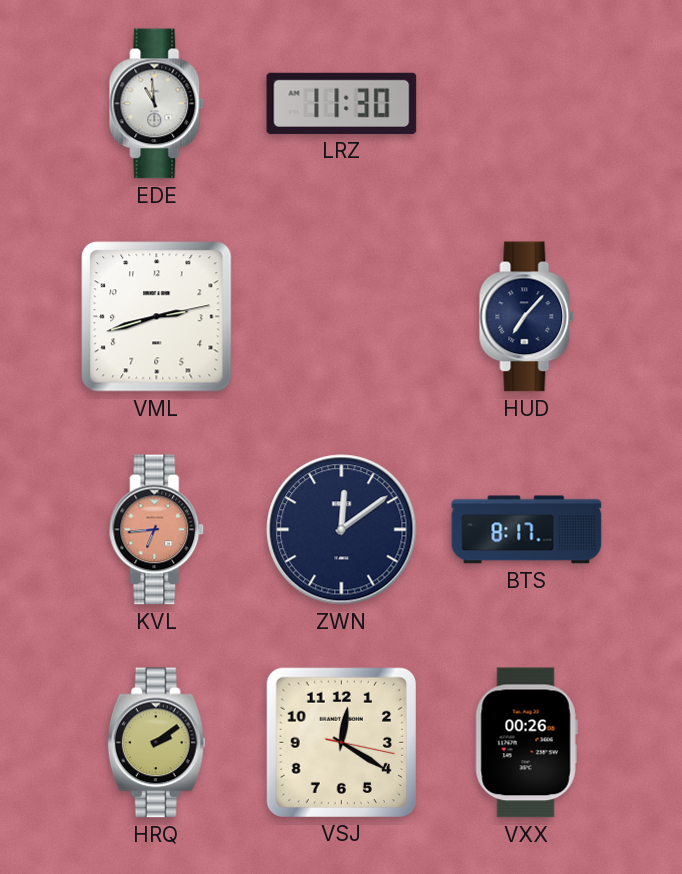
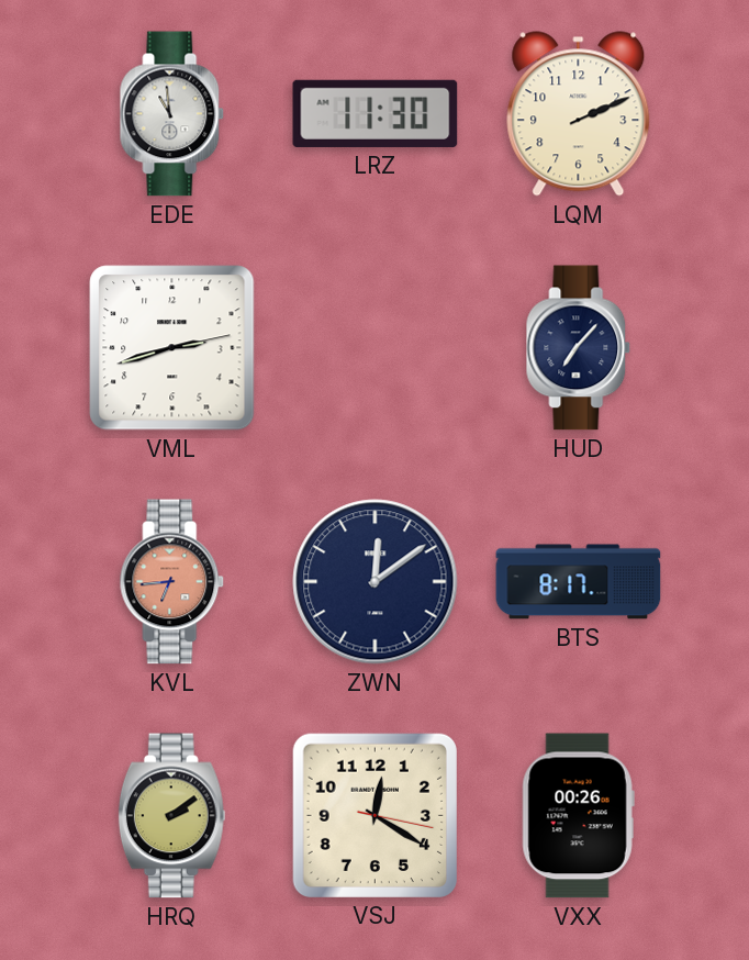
LQM: none -> 2:11 (579, 114)
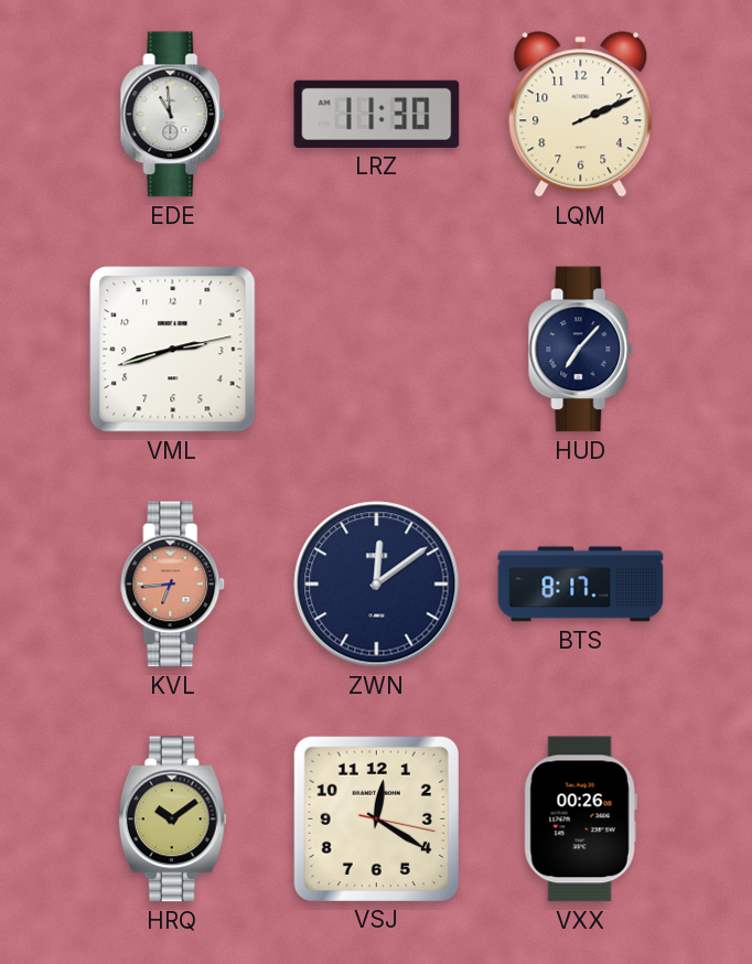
HRQ: 2:09 -> 10:09 (172, 820)
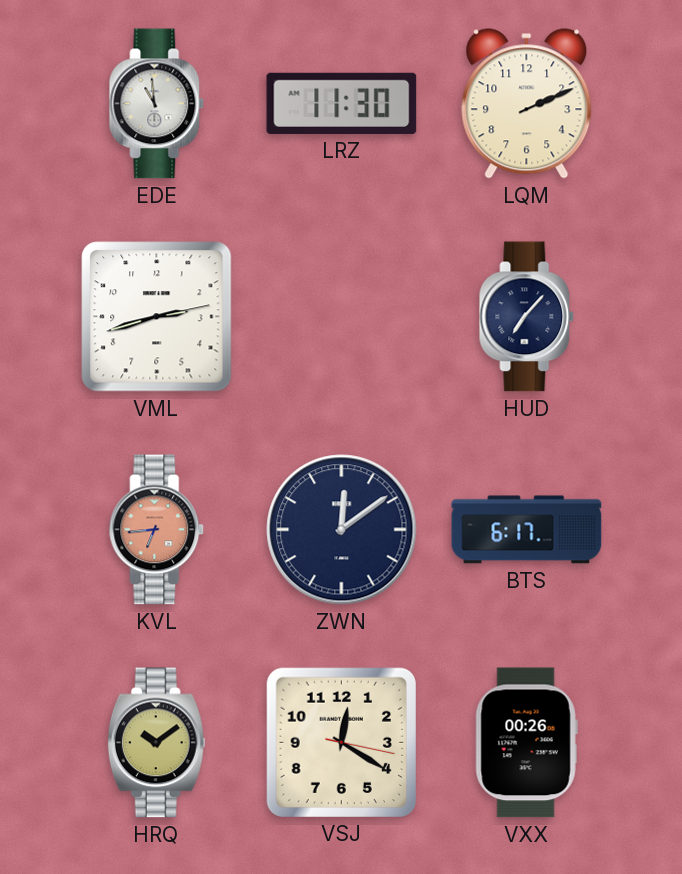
BTS: 8:17 -> 6:17 (527, 530)
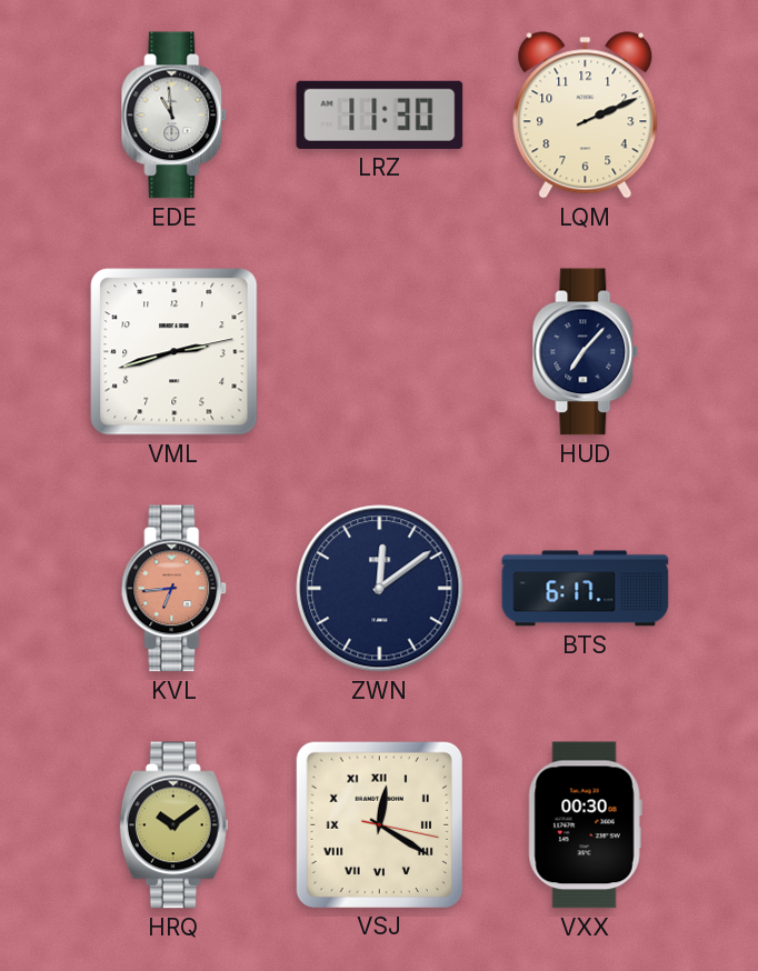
VSJ numerals: Arabic -> Roman (379, 824)
VXX: 00:26 -> 00:30 (585, 825)
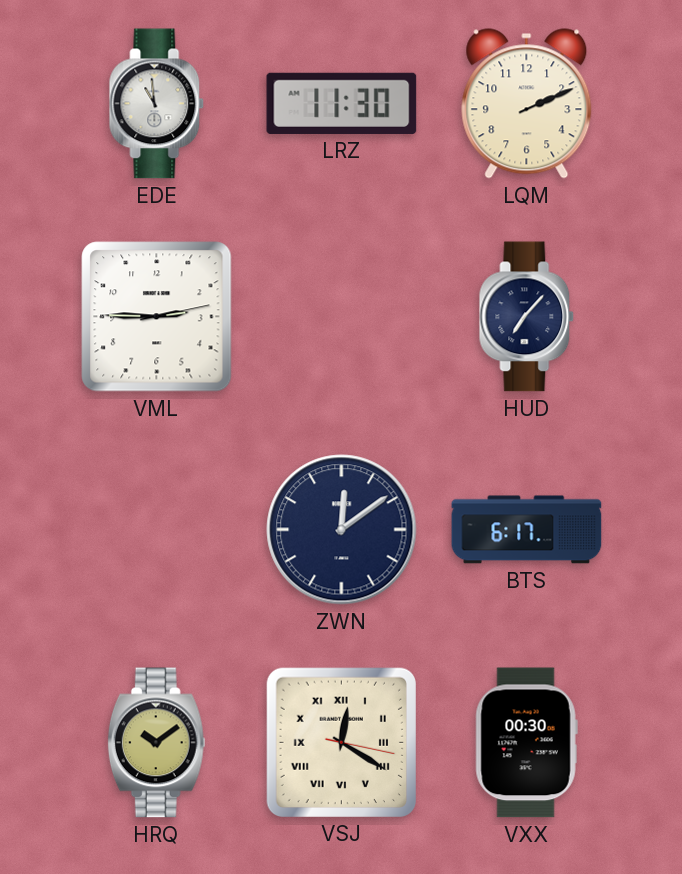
VML: 2:42 -> 2:45 (157, 317)
KVL: 6:44 -> none (174, 589)
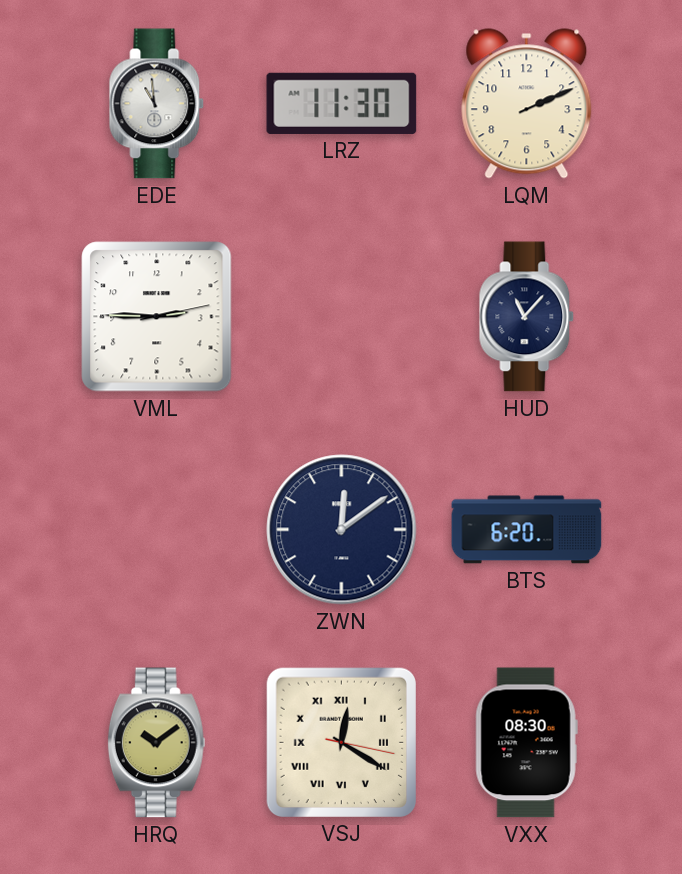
HUD: 7:07 -> 11:07 (527, 317)
BTS: 6:17 -> 6:20 (527, 530)
VXX: 00:30 -> 08:30 (526, 743)
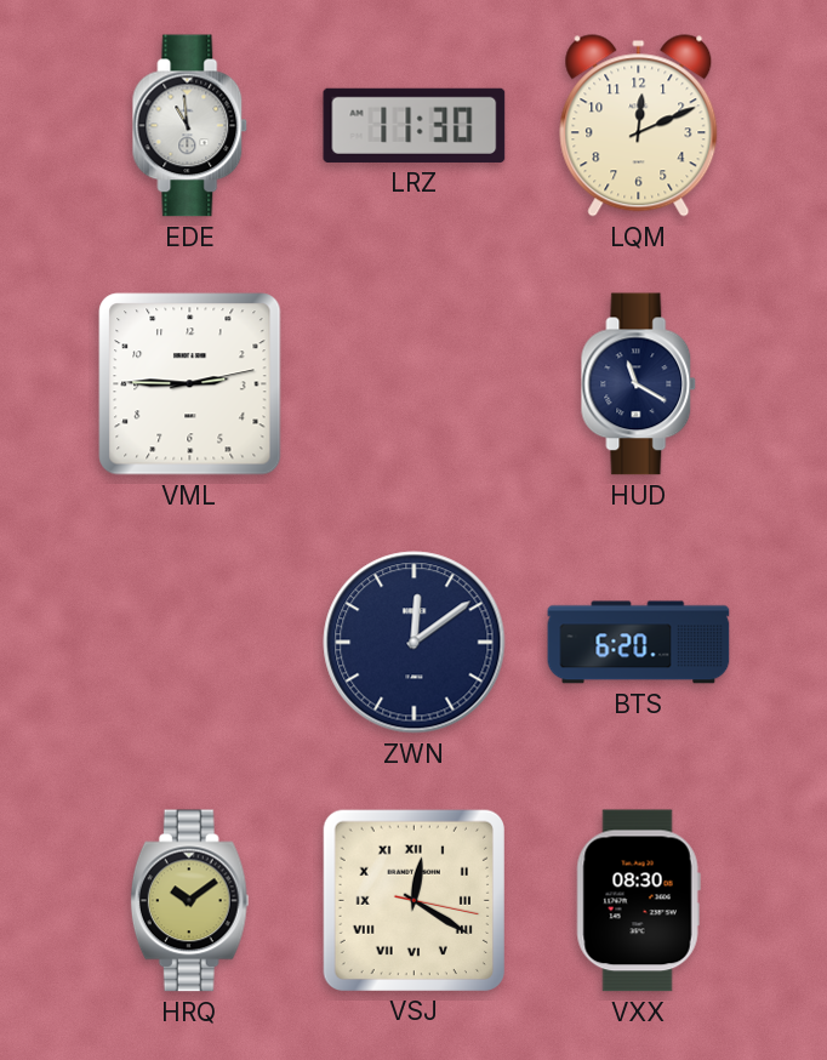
LQM: 2:11 -> 12:11 (639, 126)
HUD: 11:07 -> 11:20 (639, 384)
